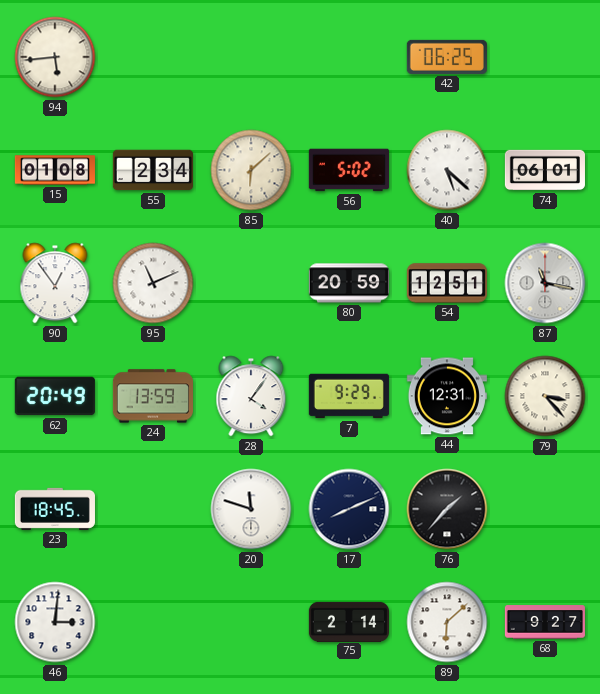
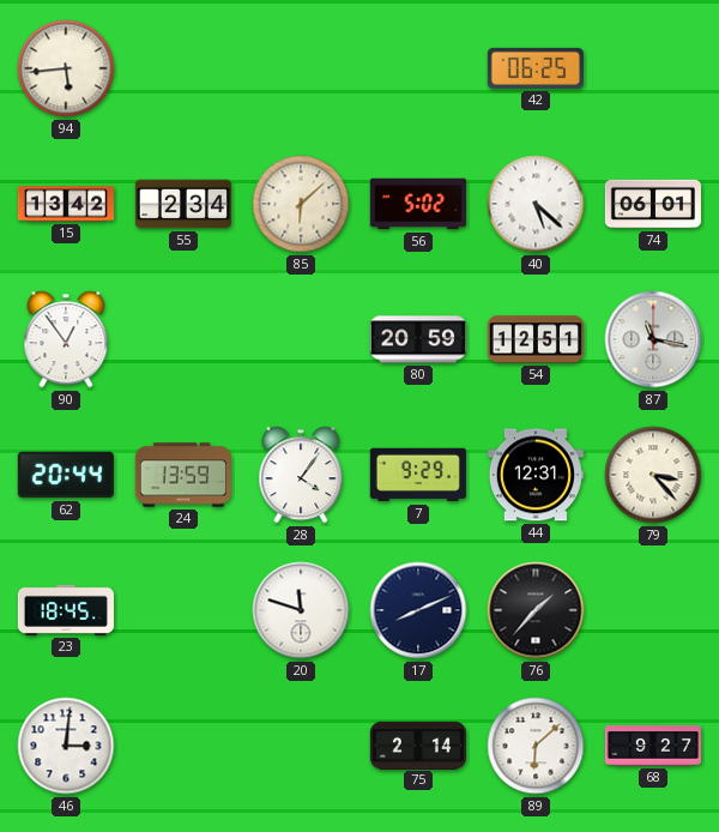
15: 01:08 -> 13:42 (66, 204)
95: 11:11 -> none (153, 283)
62: 20:49 -> 20:44 (66, 475)
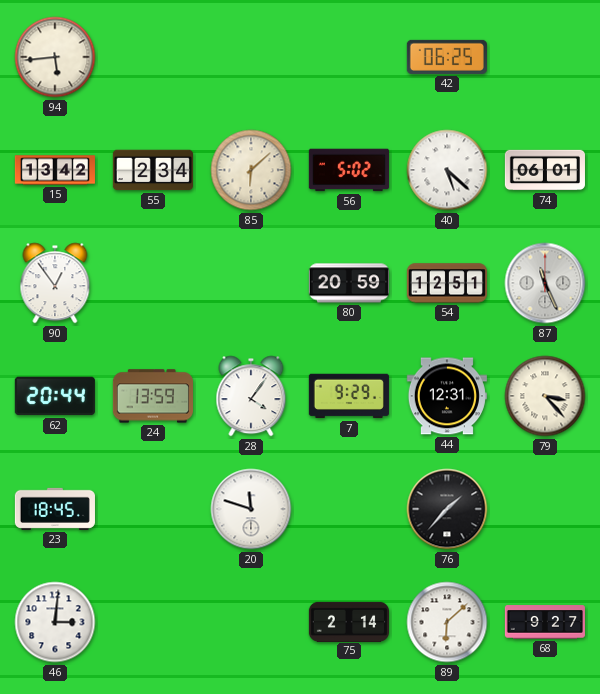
87: 11:17 -> 11:26 (545, 283)
17: 8:11 -> none (418, 610)
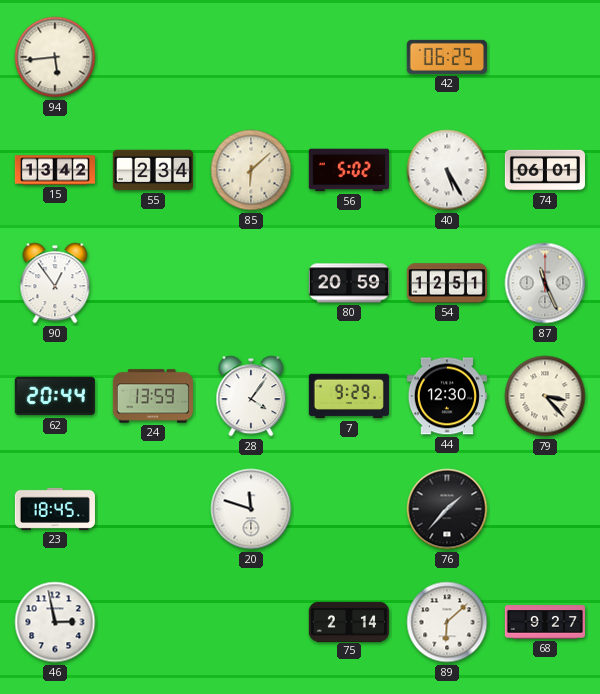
40: 5:22 -> 5:25 (447, 170)
44: 12:31 -> 12:30 (447, 396)
46: 3:01 -> 2:58 (55, 622)
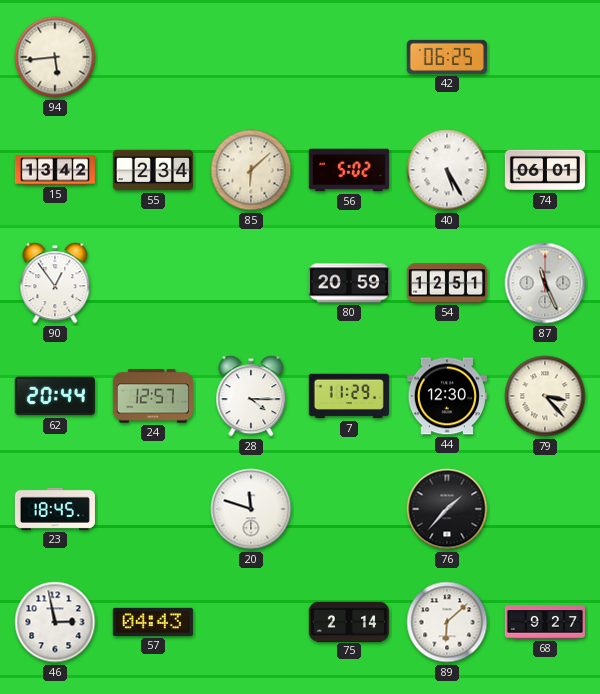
24: 13:59 -> 12:57 (153, 396)
28: 4:06 -> 4:15 (251, 396)
7: 9:29 -> 11:29 (349, 396)
57: none -> 04:43 (153, 622)
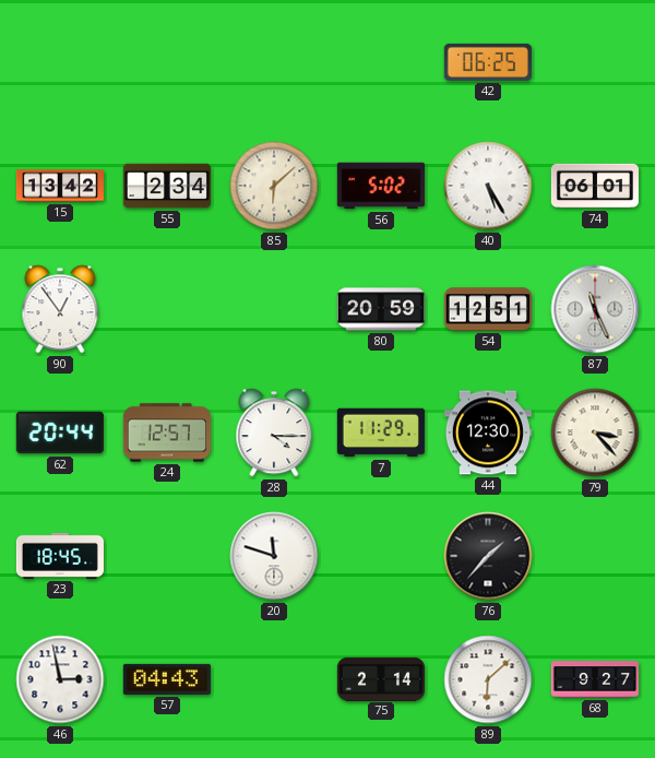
94: 5:44 -> none (55, 57)
